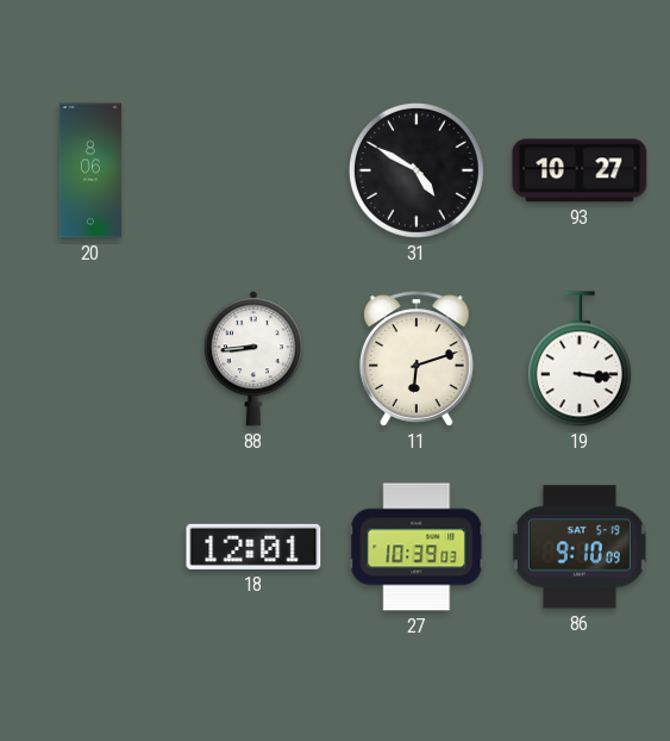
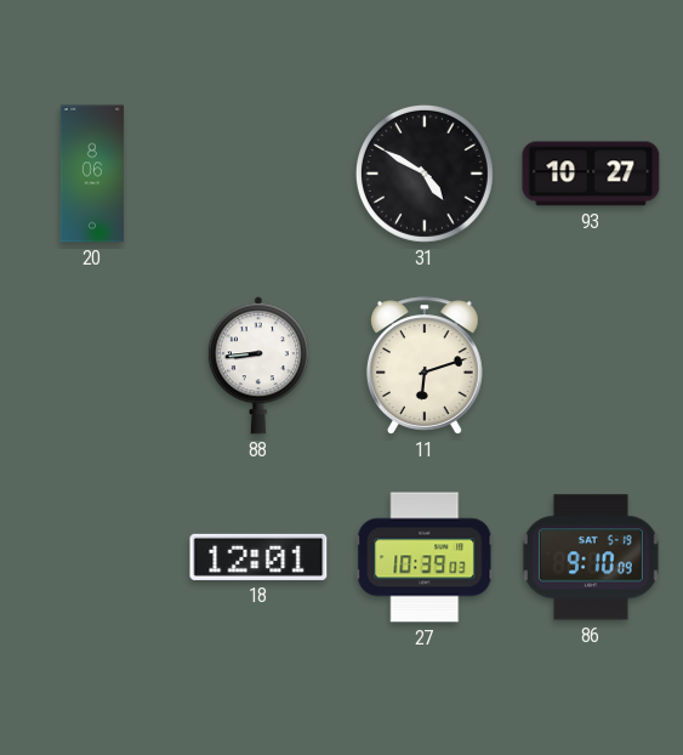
19: 3:16 -> none (580, 359)
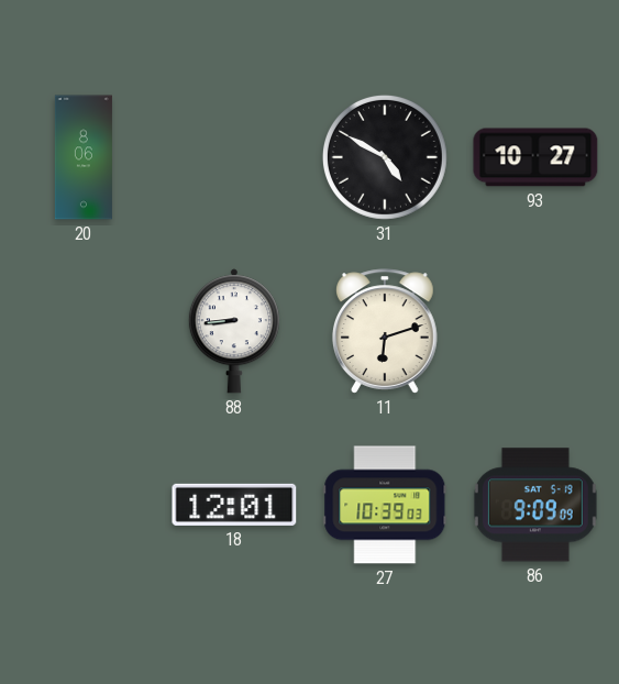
86: 9:10 -> 9:09 (535, 505)
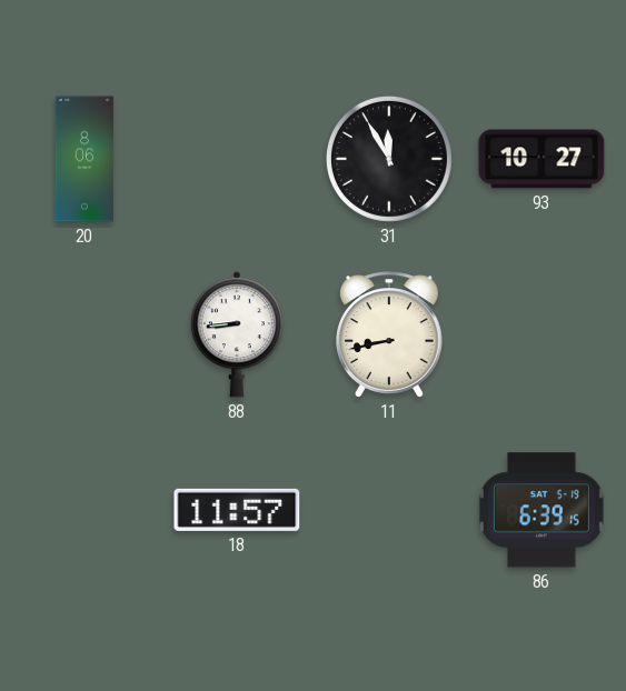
31: 4:50 -> 11:55 (389, 159)
11: 6:12 -> 8:43 (389, 334)
18: 12:01 -> 11:57 (237, 510)
27: 10:39 -> none (385, 505)
86: 9:09 -> 6:39 (541, 510)
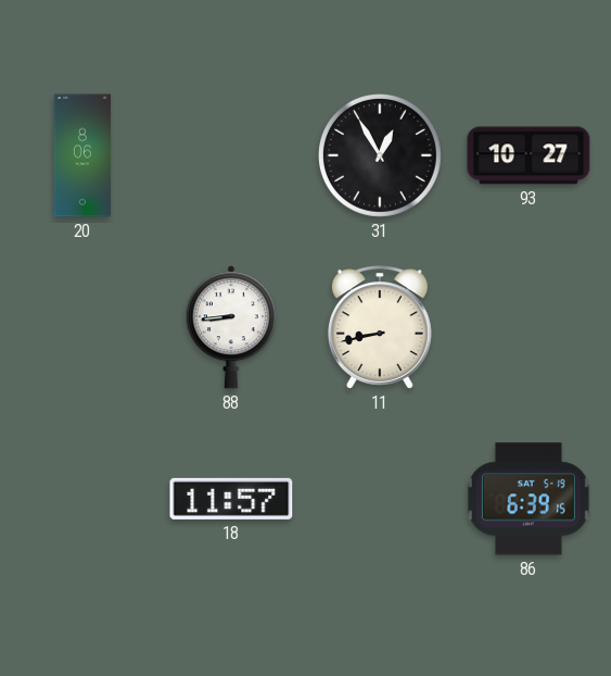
31: 11:55 -> 12:55 (380, 155)
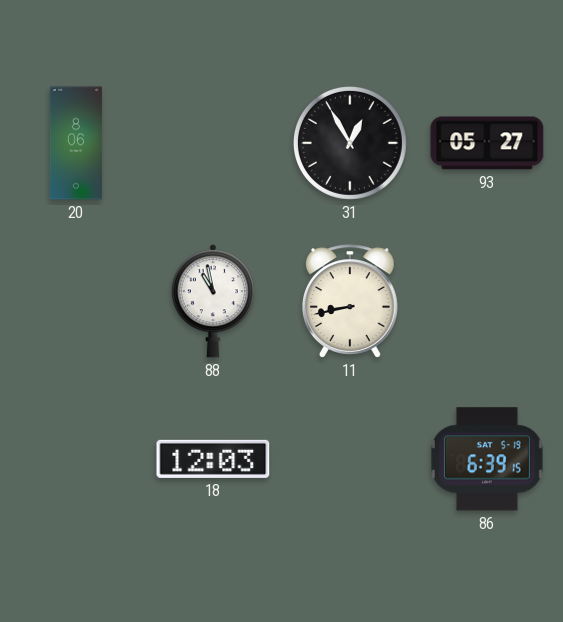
93: 10:27 -> 05:27 (487, 143)
88: 8:44 -> 10:58 (213, 301)
18: 11:57 -> 12:03 (213, 459)
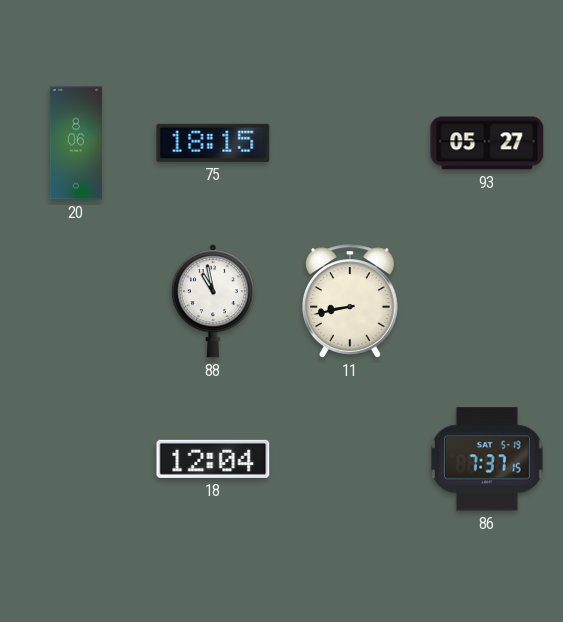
75: none -> 18:15 (213, 143)
31: 12:55 -> none (350, 143)
18: 12:03 -> 12:04 (213, 459)
86: 6:39 -> 7:37 (487, 459)
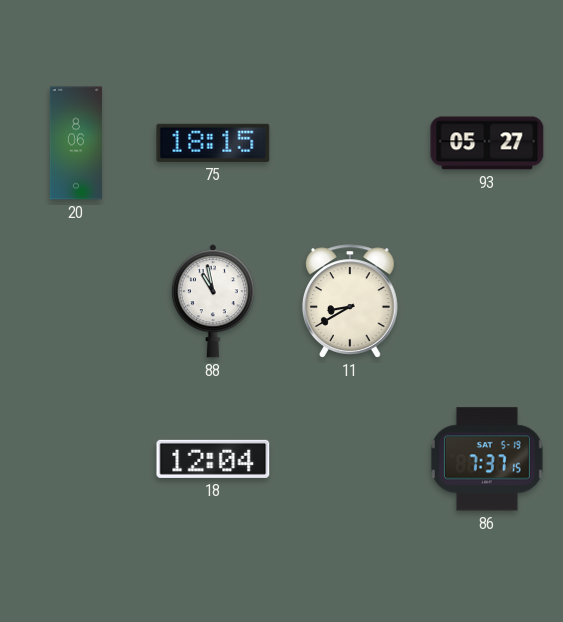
11: 8:43 -> 8:40 (350, 301)
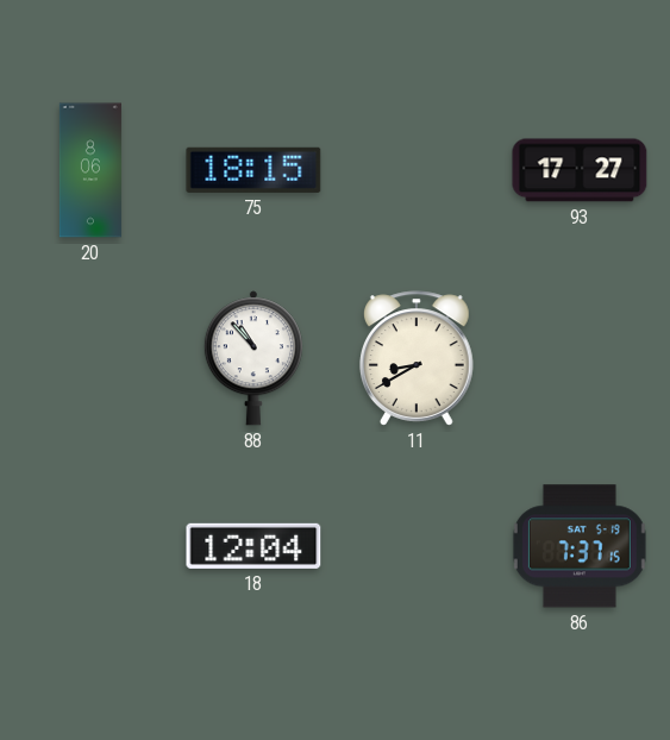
93: 05:27 -> 17:27 (580, 170)
88: 10:58 -> 10:53 (253, 358)
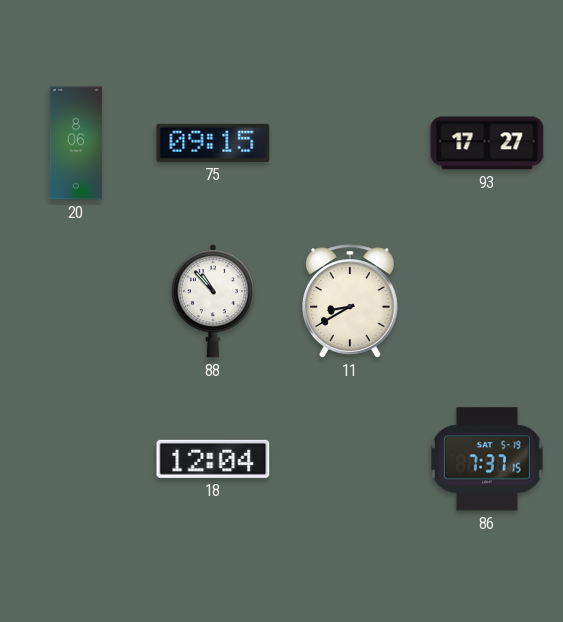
75: 18:15 -> 09:15 (213, 143)
